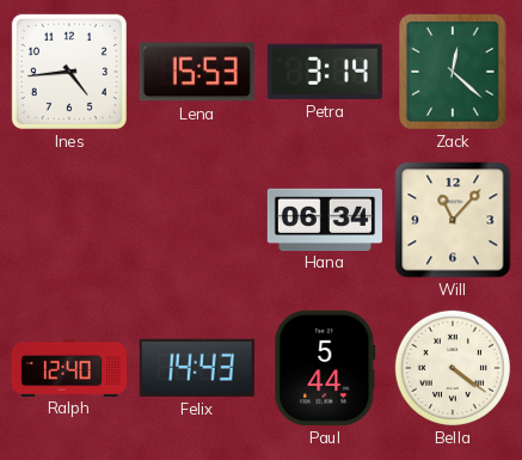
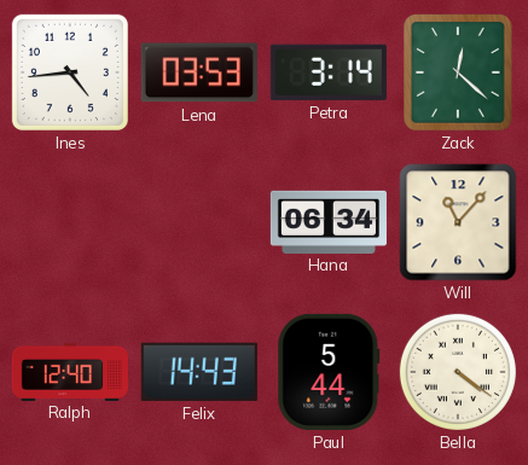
Lena: 15:53 -> 03:53 (199, 72)
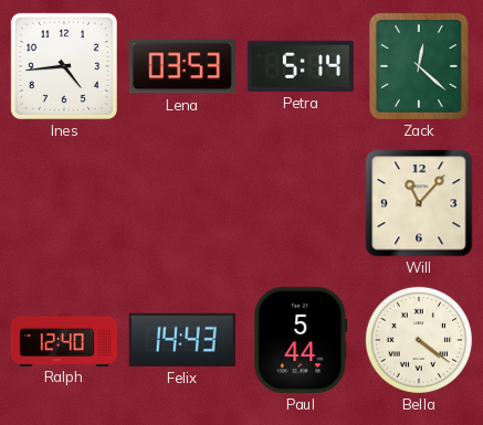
Petra: 3:14 -> 5:14 (301, 66)
Hana: 06:34 -> none (329, 221)
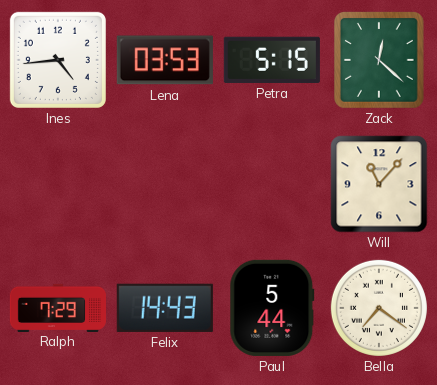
Petra: 5:14 -> 5:15 (272, 60)
Ralph: 12:40 -> 7:29 (57, 307)
Bella: 4:21 -> 7:21 (379, 308)
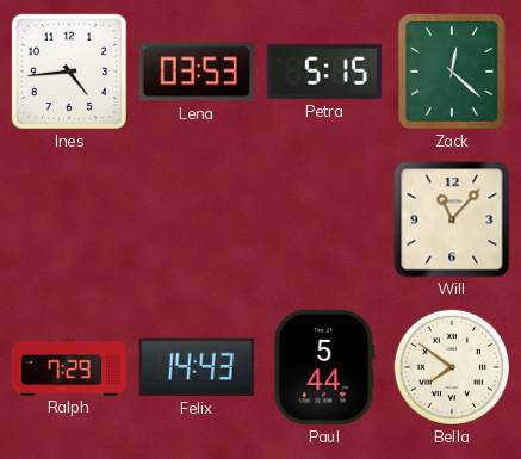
Bella: 7:21 -> 7:51 (452, 367)
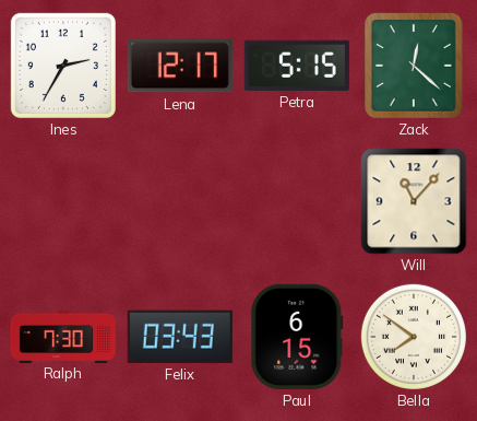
Ines: 4:44 -> 2:35 (63, 66)
Lena: 03:53 -> 12:17 (180, 66)
Ralph: 7:29 -> 7:30 (62, 336)
Felix: 14:43 -> 03:43 (180, 337)
Paul: 5:44 -> 6:15 (297, 337)
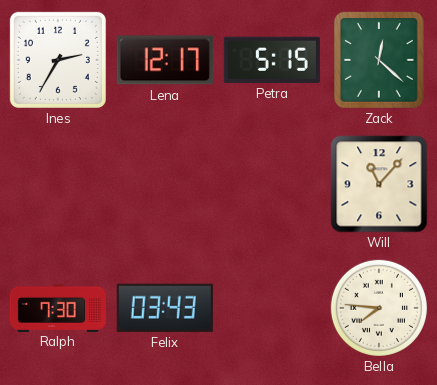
Paul: 6:15 -> none (297, 337)
Bella: 7:51 -> 7:46 (379, 308)
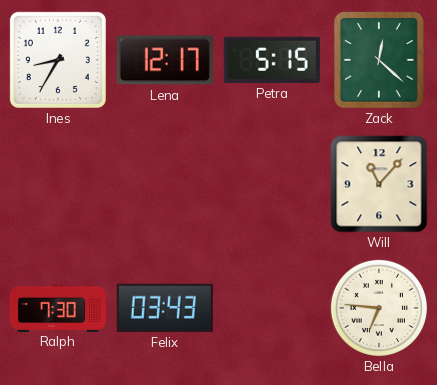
Ines: 2:35 -> 8:35 (58, 60)
Bella: 7:46 -> 6:46 (379, 308)
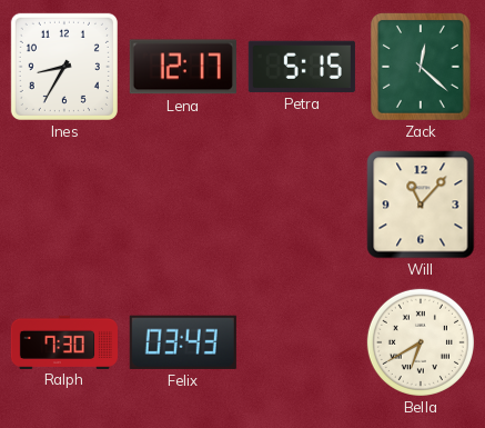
Bella: 6:46 -> 6:40 (421, 342)
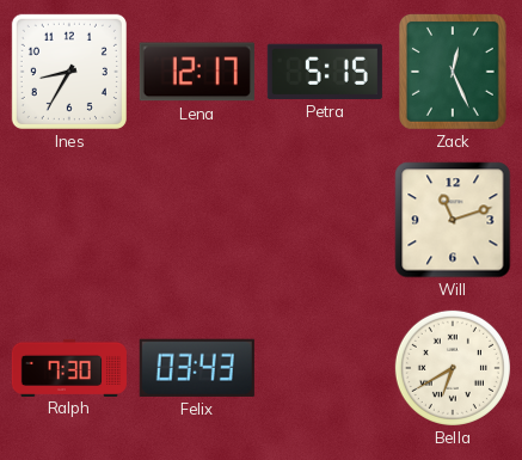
Zack: 12:22 -> 12:26 (454, 73)
Will: 11:07 -> 11:12 (453, 220)
